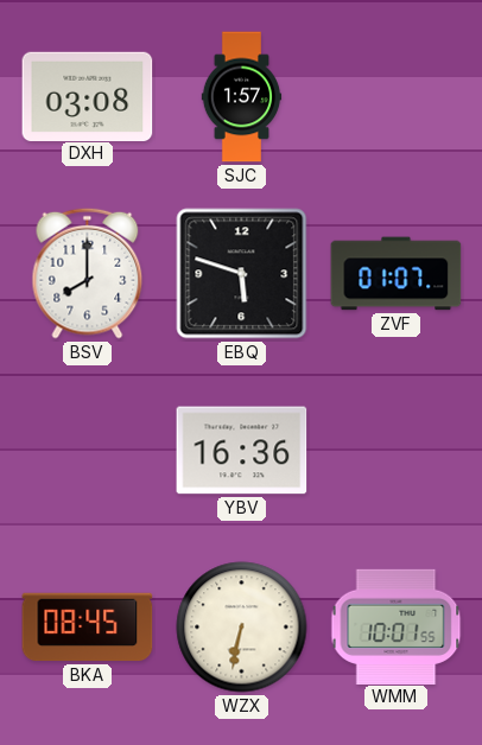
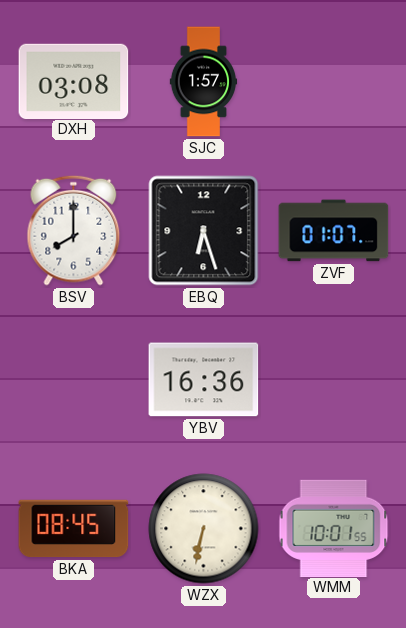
EBQ: 5:48 -> 6:27 (204, 231)
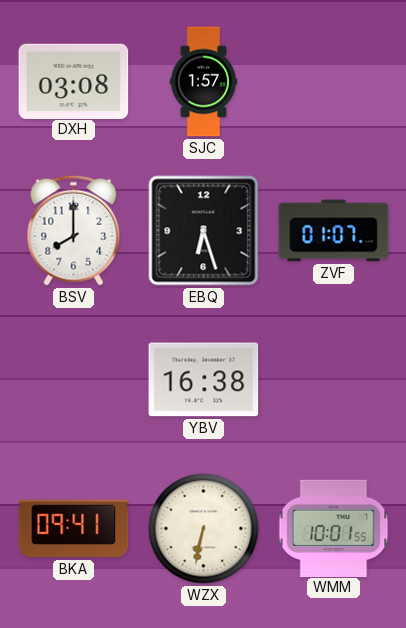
YBV: 16:36 -> 16:38 (204, 380)
BKA: 08:45 -> 09:41 (74, 529)
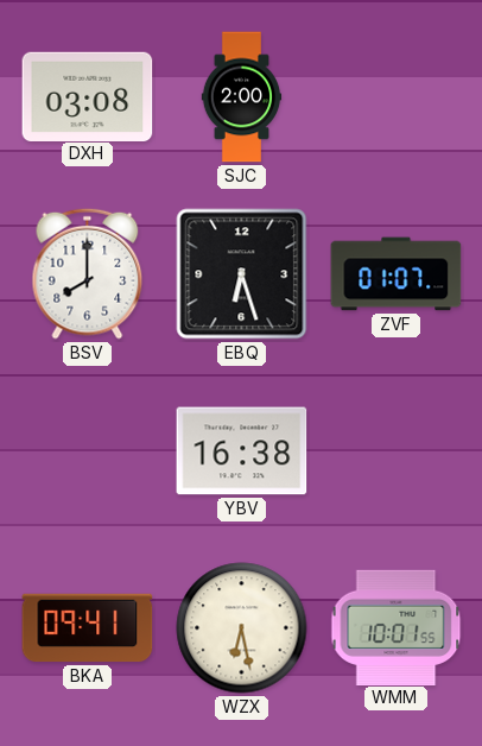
SJC: 1:57 -> 2:00 (242, 97)
WZX: 6:32 -> 6:28 (242, 628)
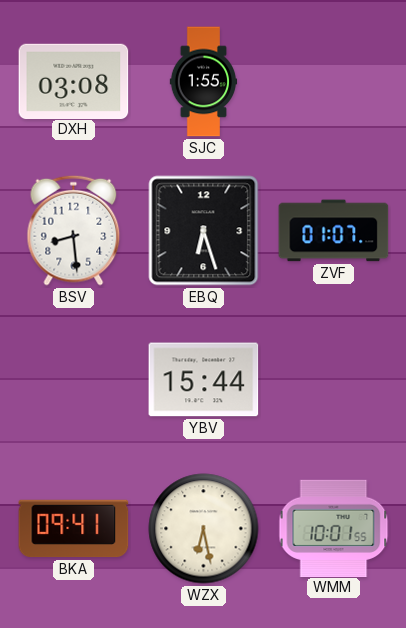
SJC: 2:00 -> 1:55 (204, 82)
BSV: 8:00 -> 8:29 (74, 230)
YBV: 16:38 -> 15:44 (204, 380)
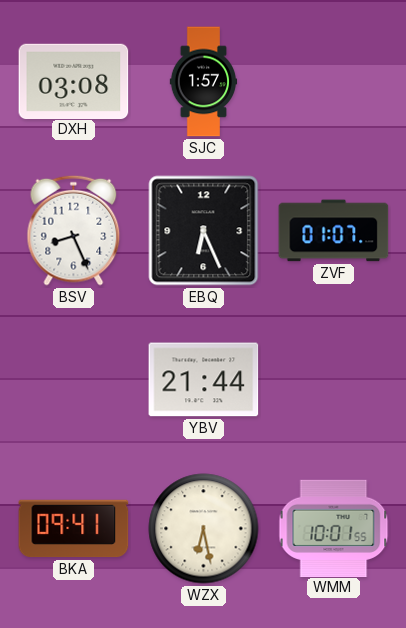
SJC: 1:55 -> 1:57 (204, 82)
BSV: 8:29 -> 8:26 (74, 230)
EBQ: 6:27 -> 6:26 (204, 231)
YBV: 15:44 -> 21:44 (204, 380)
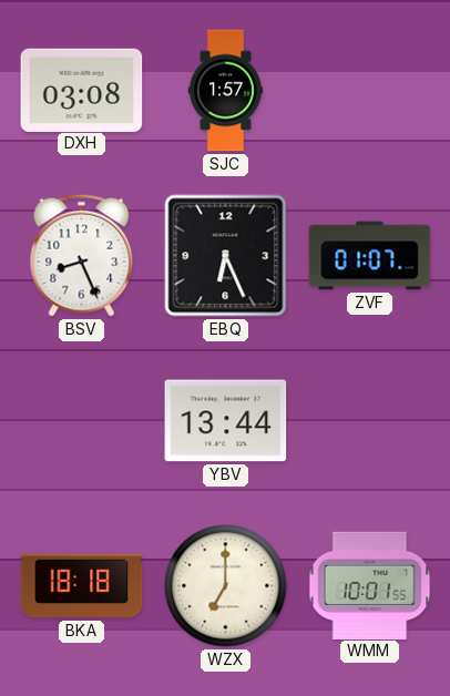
YBV: 21:44 -> 13:44 (226, 421)
BKA: 09:41 -> 18:18 (82, 586)
WZX: 6:28 -> 7:00 (226, 586)
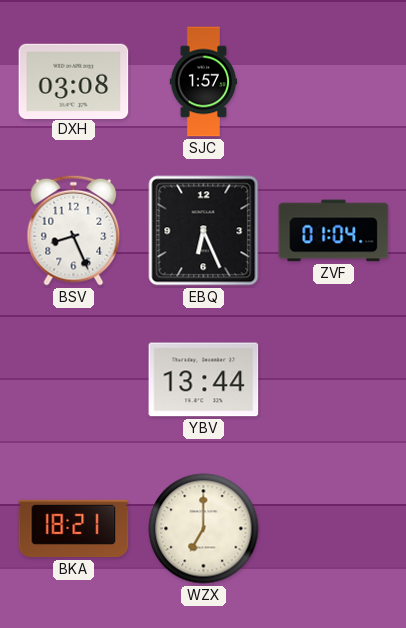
ZVF: 01:07 -> 01:04 (334, 231)
BKA: 18:18 -> 18:21 (74, 529)
WMM: 10:01 -> none (370, 585)
